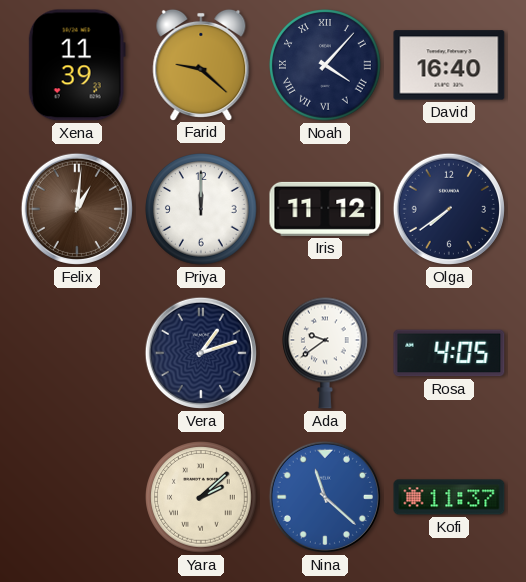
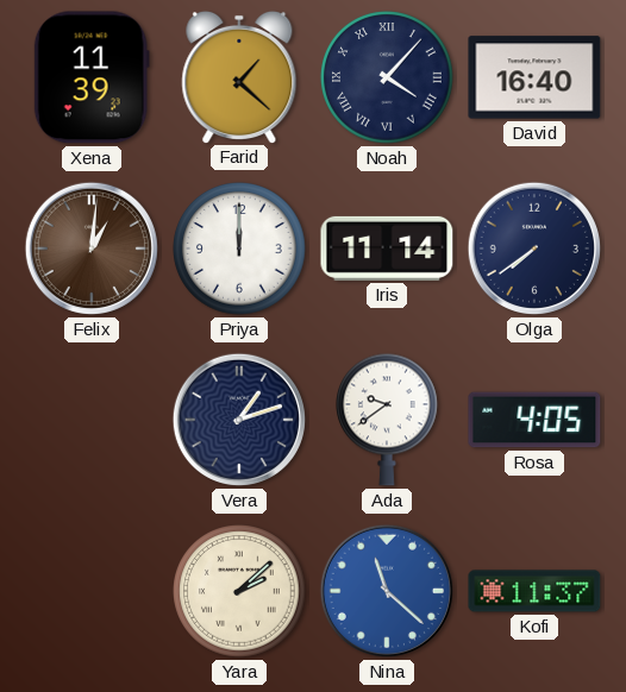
Farid: 9:22 -> 1:22 (239, 76)
Iris: 11:12 -> 11:14 (387, 249)
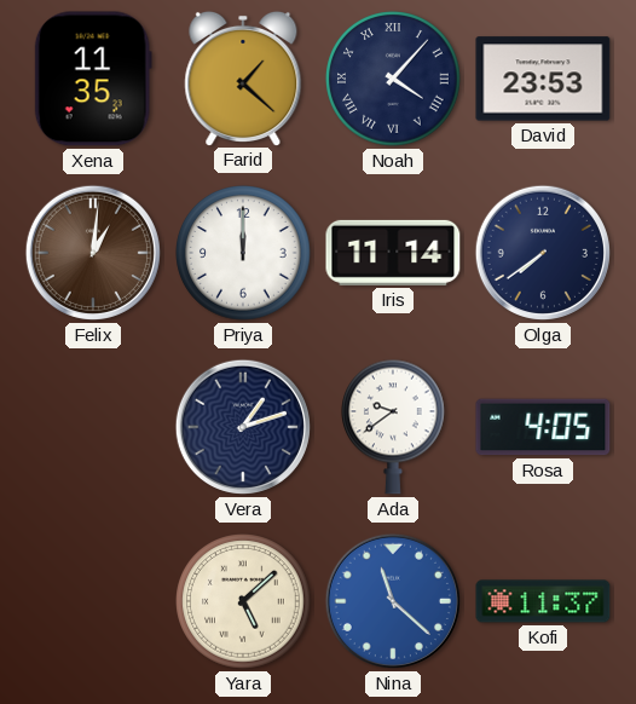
Xena: 11:39 -> 11:35 (93, 79)
David: 16:40 -> 23:53 (543, 79)
Yara: 2:08 -> 5:08 (243, 601)
